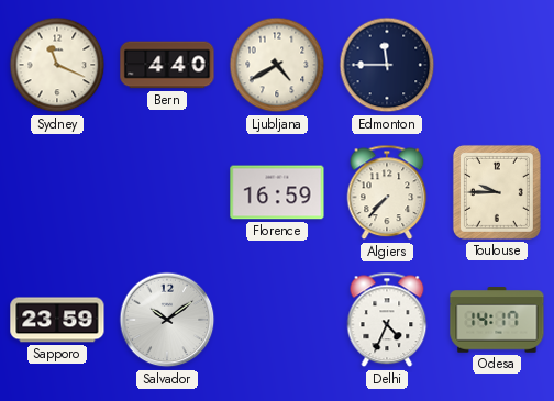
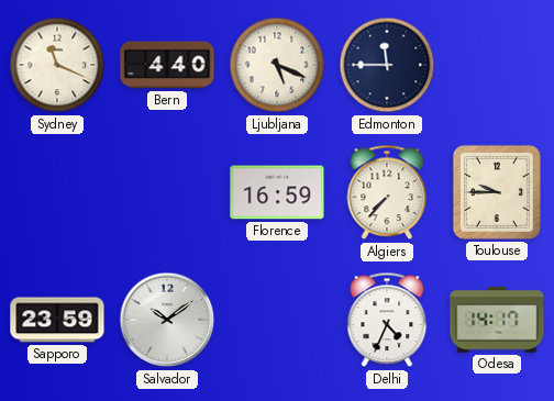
Ljubljana: 4:40 -> 5:19 (277, 65)
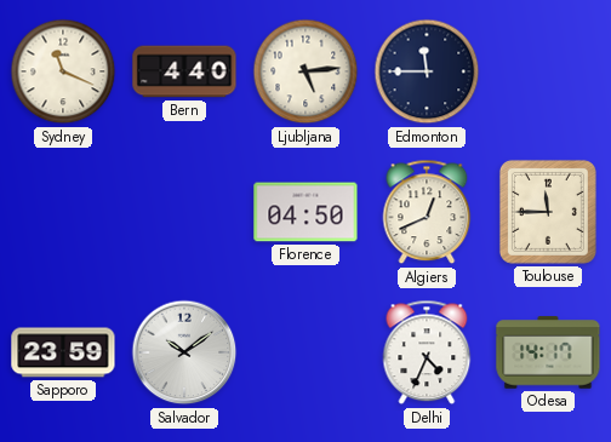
Ljubljana: 5:19 -> 5:14 (305, 71)
Florence: 16:59 -> 04:50 (305, 212)
Algiers: 7:37 -> 12:41 (427, 212)
Toulouse: 9:45 -> 11:45 (548, 212)
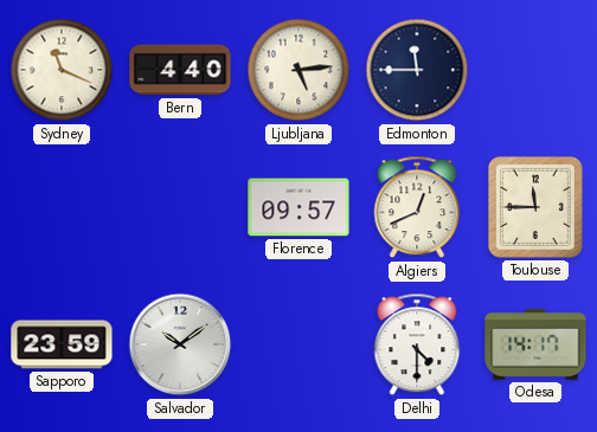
Florence: 04:50 -> 09:57 (298, 207)
Delhi: 4:34 -> 4:30 (417, 344)
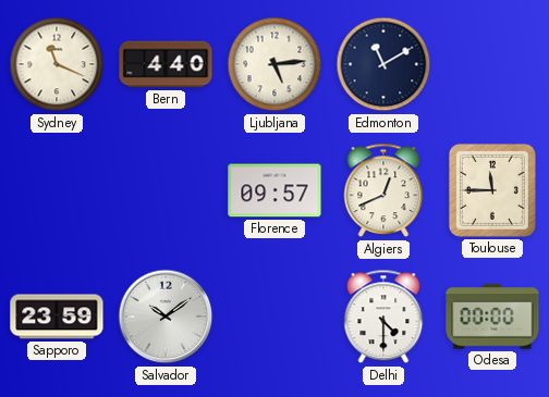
Edmonton: 11:45 -> 11:10 (383, 64)
Odesa: 14:17 -> 00:00 (492, 317)
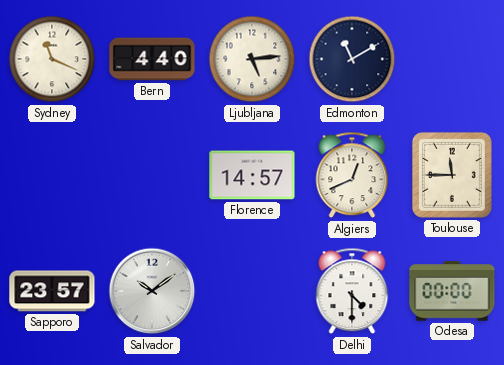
Florence: 09:57 -> 14:57 (252, 175)
Sapporo: 23:59 -> 23:57 (52, 291)
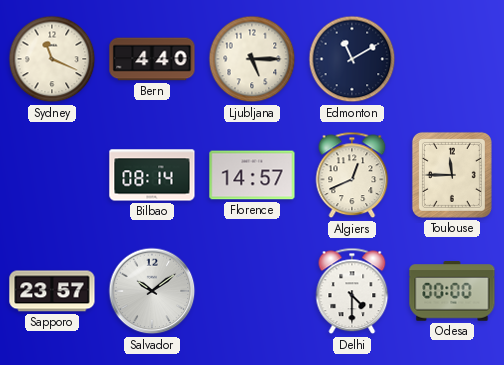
Ljubljana: 5:14 -> 5:15 (252, 59)
Bilbao: none -> 08:14 (152, 175)
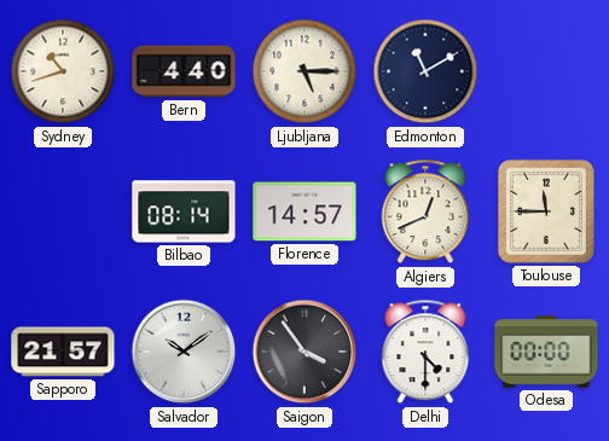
Sydney: 11:19 -> 10:42 (63, 71)
Sapporo: 23:57 -> 21:57 (63, 352)
Saigon: none -> 3:54 (304, 352)
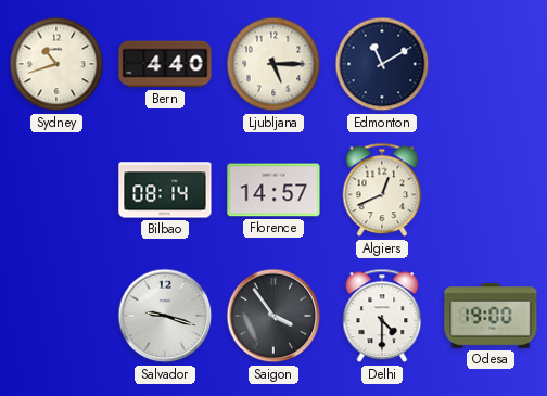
Toulouse: 11:45 -> none (546, 211)
Sapporo: 21:57 -> none (63, 352)
Salvador: 10:09 -> 9:18 (165, 316)
Odesa: 00:00 -> 19:00 (491, 316)
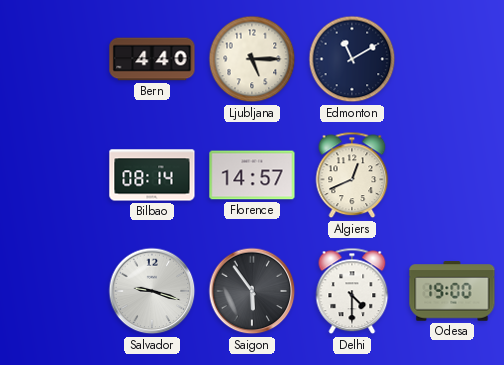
Sydney: 10:42 -> none (56, 64)
Saigon: 3:54 -> 5:54 (252, 291)
